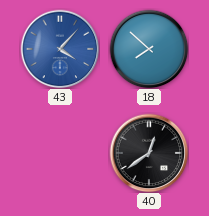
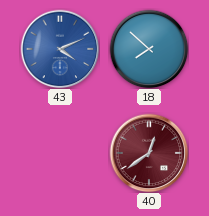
43: 4:07 -> 4:11 (60, 49)
40 dial: black -> burgundy (149, 153)
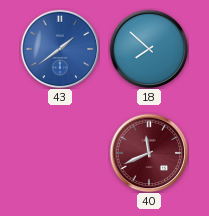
43: 4:11 -> 1:39 (60, 49)
40: 12:39 -> 11:41 (149, 153)
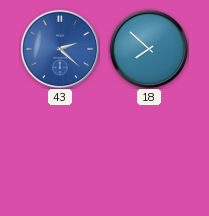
43: 1:39 -> 2:22 (60, 49)
40: 11:41 -> none (149, 153)
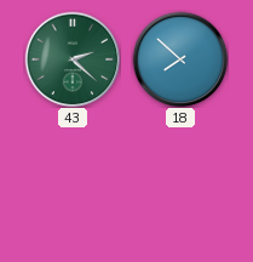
43 dial: blue -> green (73, 59)
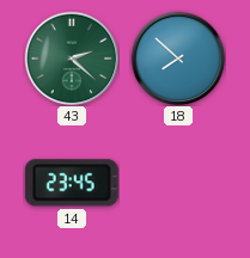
14: none -> 23:45 (72, 183)
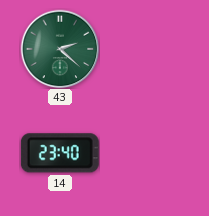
18: 7:52 -> none (178, 59)
14: 23:45 -> 23:40 (60, 153)
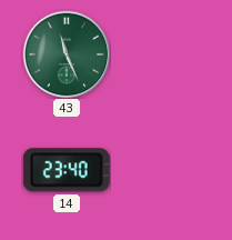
43: 2:22 -> 11:26 (67, 54)
